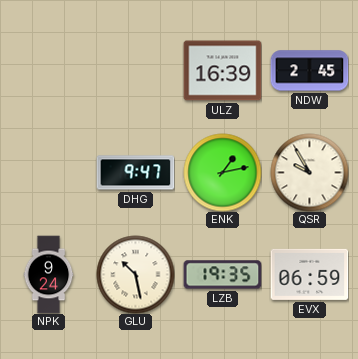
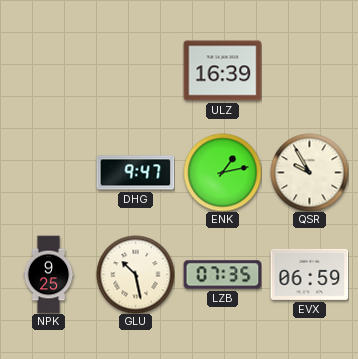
NDW: 2:45 -> none (309, 71)
NPK: 9:24 -> 9:25 (49, 274)
LZB: 19:35 -> 07:35 (222, 275)
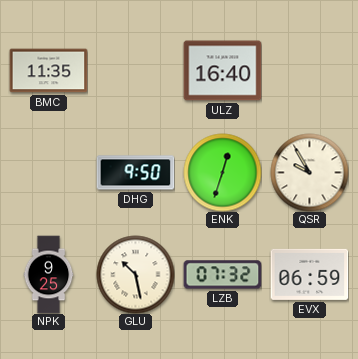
BMC: none -> 11:35 (48, 71)
ULZ: 16:39 -> 16:40 (222, 71)
DHG: 9:47 -> 9:50 (135, 173)
ENK: 1:13 -> 12:33 (222, 172)
LZB: 07:35 -> 07:32 (222, 275)
